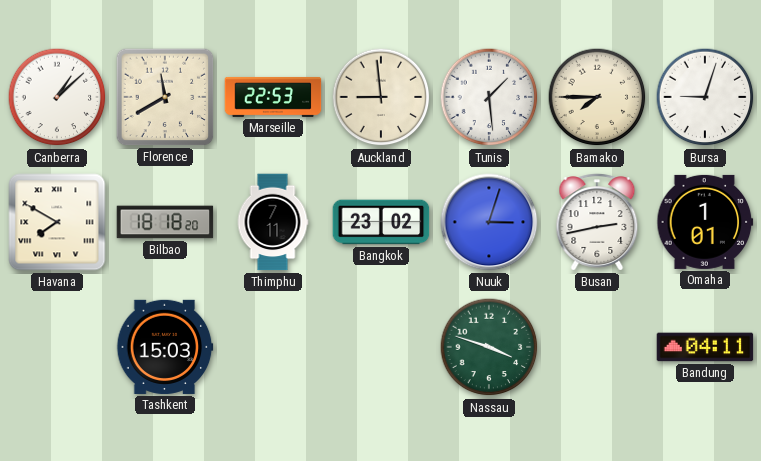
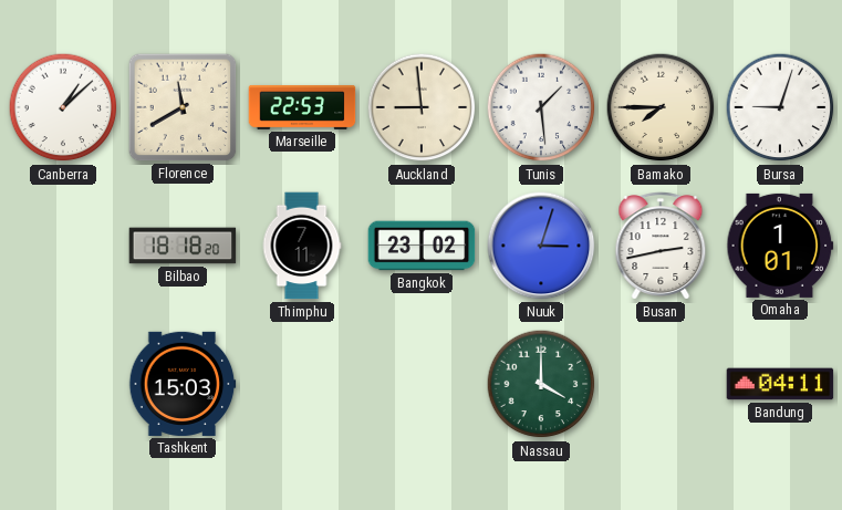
Havana: 7:50 -> none (57, 222)
Nassau: 3:48 -> 4:00 (541, 384)
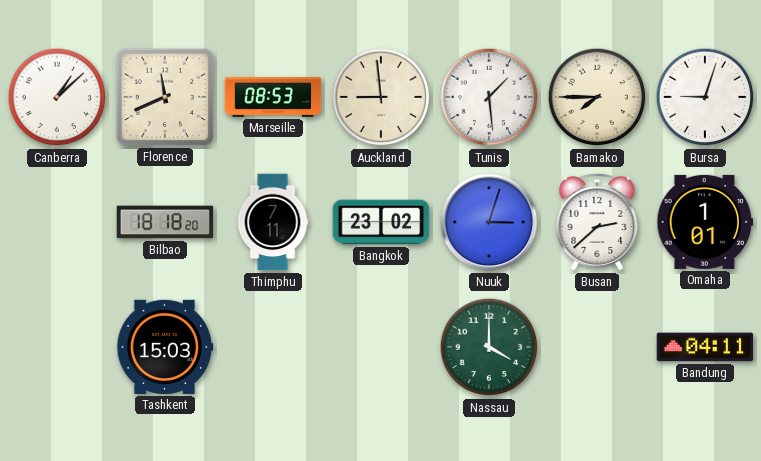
Florence: 11:40 -> 11:41 (165, 97)
Marseille: 22:53 -> 08:53 (273, 97)
Busan: 2:43 -> 2:38 (597, 222)
